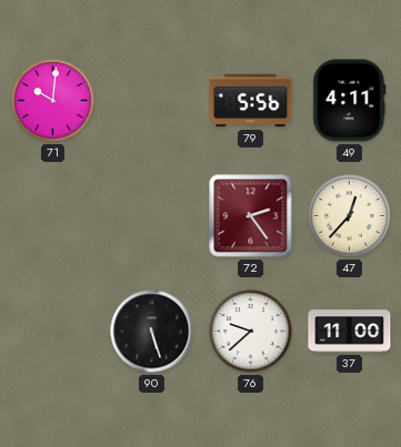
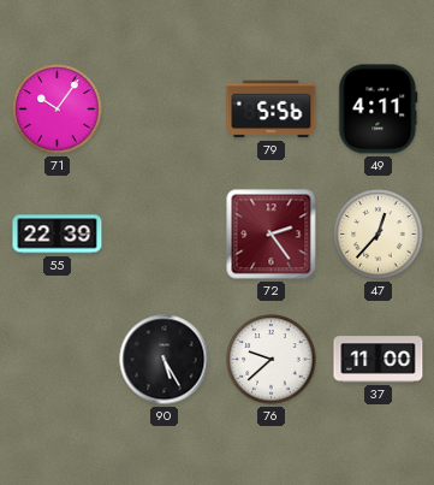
71: 10:01 -> 10:06 (58, 110)
55: none -> 22:39 (58, 235)
90: 5:27 -> 5:25 (165, 360)
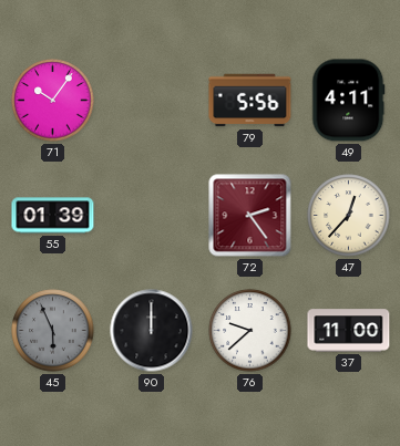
55: 22:39 -> 01:39 (53, 216)
45: none -> 5:56 (53, 331)
90: 5:25 -> 12:00 (152, 331)
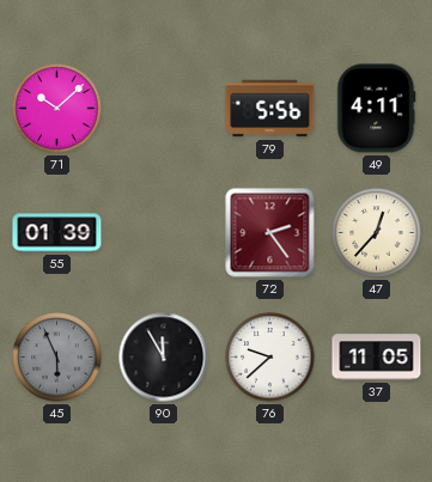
71: 10:06 -> 10:08 (57, 109)
90: 12:00 -> 11:55 (164, 358)
37: 11:00 -> 11:05 (377, 358)
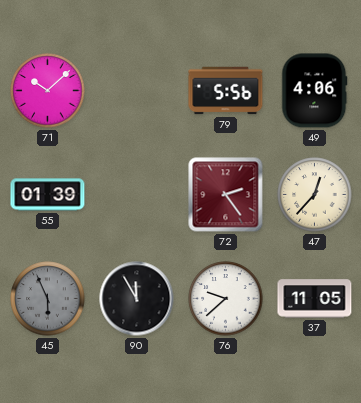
49: 4:11 -> 4:06 (315, 91)
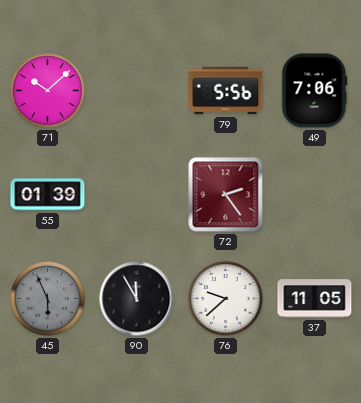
49: 4:06 -> 7:06 (315, 91)
47: 12:37 -> none (315, 195)
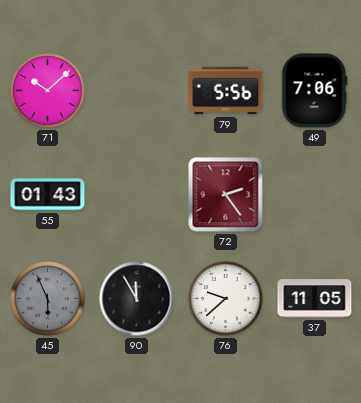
55: 01:39 -> 01:43 (48, 195)
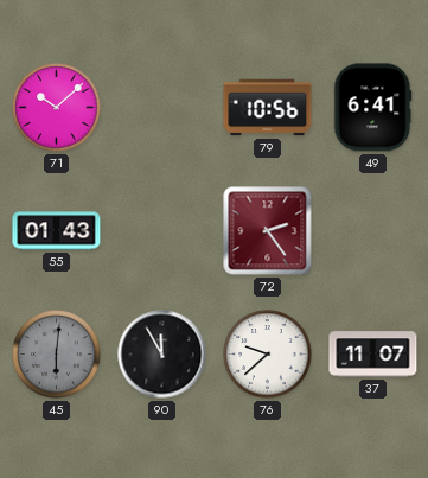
79: 5:56 -> 10:56 (268, 108)
49: 7:06 -> 6:41 (373, 108)
45: 5:56 -> 6:01 (57, 355)
37: 11:05 -> 11:07 (373, 355)
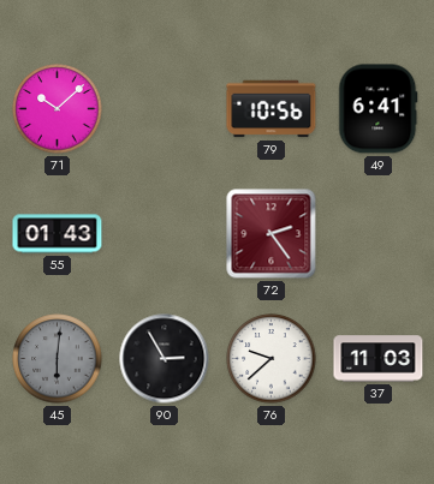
90: 11:55 -> 2:55 (165, 359)
37: 11:07 -> 11:03 (379, 359)
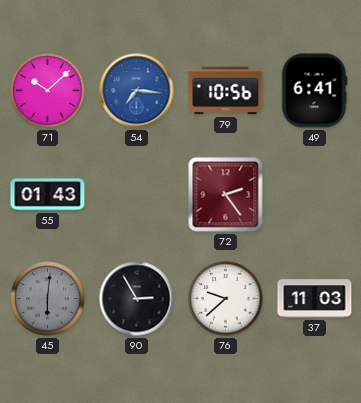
54: none -> 7:16 (137, 91)
